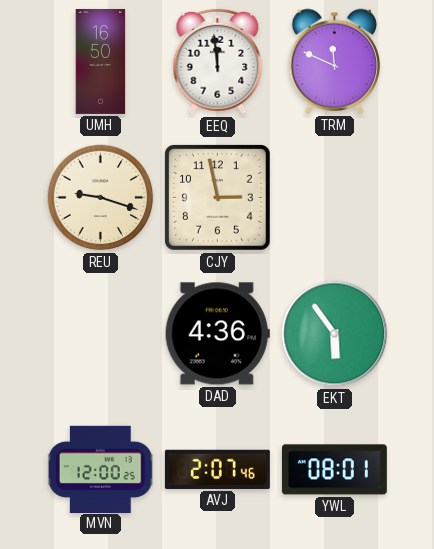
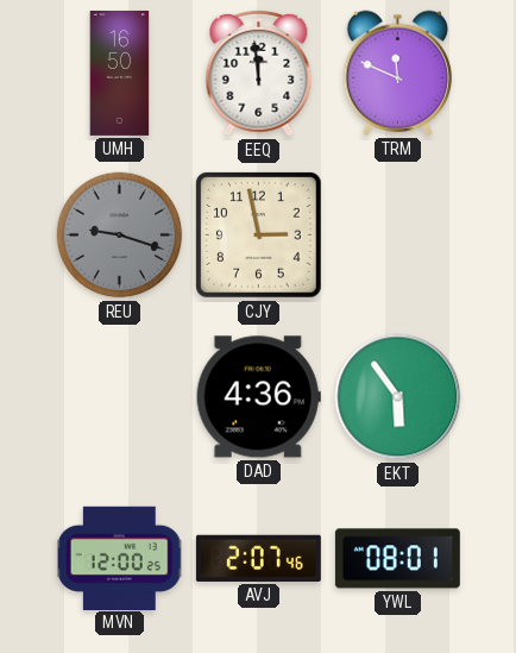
REU dial: cream -> grey (120, 236)
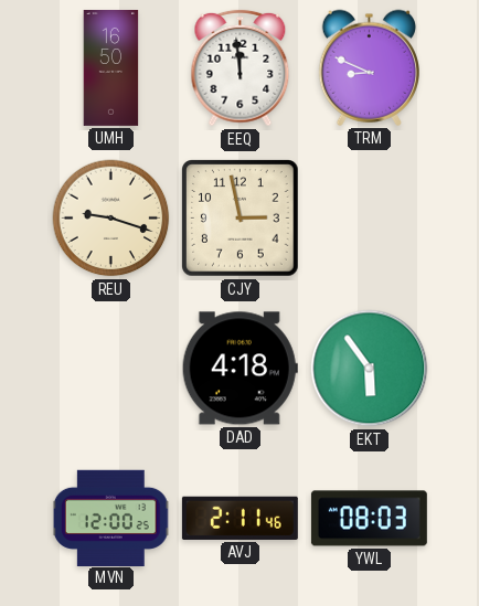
TRM: 11:49 -> 8:49 (369, 67)
REU dial: grey -> cream (111, 219)
DAD: 4:36 -> 4:18 (239, 369)
AVJ: 2:07 -> 2:11 (239, 518)
YWL: 08:01 -> 08:03 (369, 519)
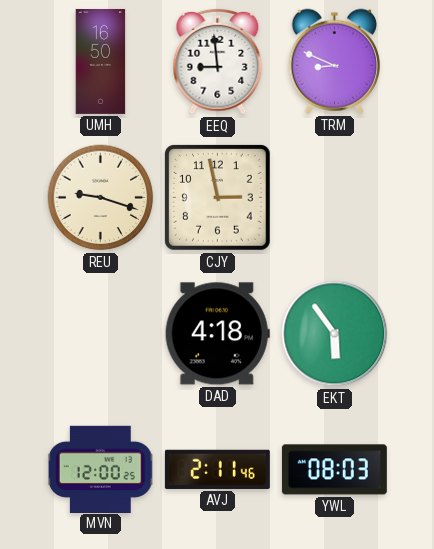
EEQ: 11:59 -> 8:59 (218, 62)
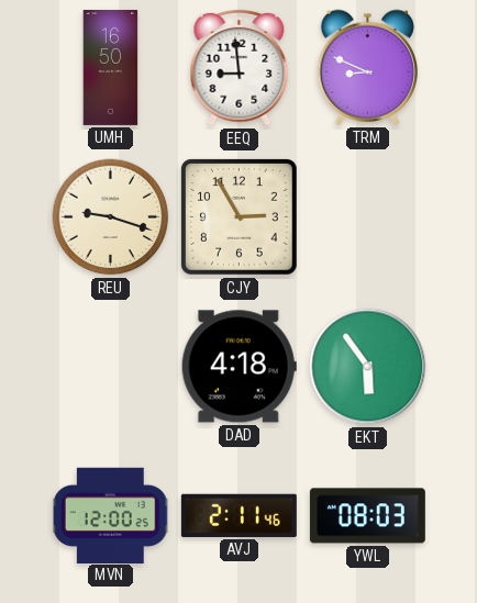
CJY: 2:58 -> 2:55 (240, 217)
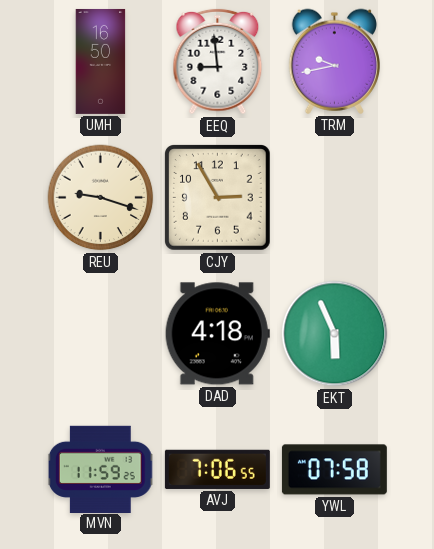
TRM: 8:49 -> 9:43 (334, 61)
EKT: 5:54 -> 5:56 (335, 334)
MVN: 12:00 -> 11:59 (101, 469)
AVJ: 2:11 -> 7:06 (217, 469)
YWL: 08:03 -> 07:58 (334, 470)
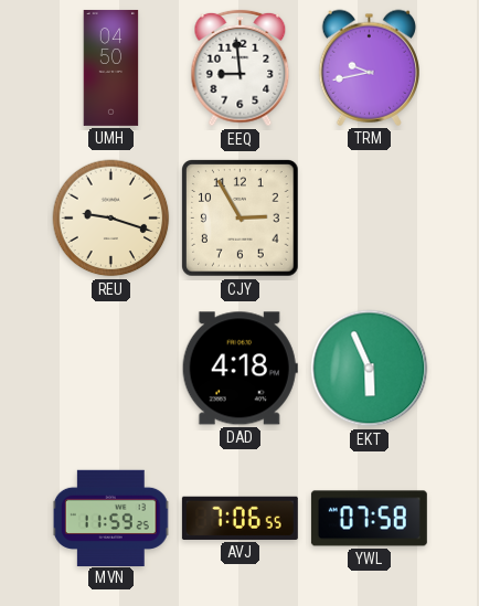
UMH: 16:50 -> 04:50 (111, 67)
